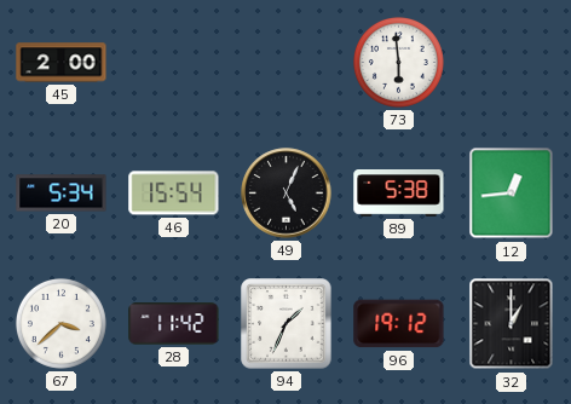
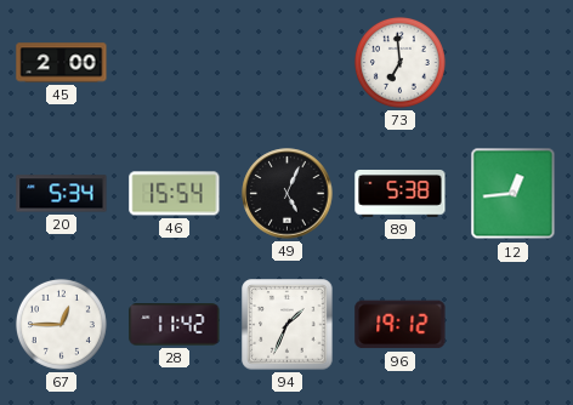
73: 5:59 -> 6:59 (399, 62)
67: 3:38 -> 12:45 (61, 324)
32: 1:00 -> none (512, 324)
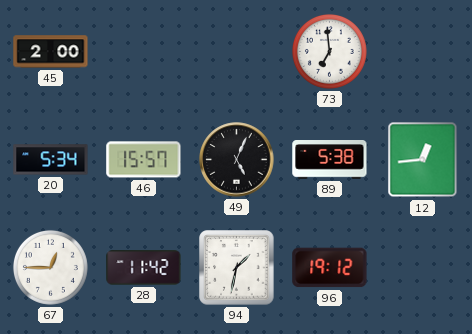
46: 15:54 -> 15:57 (144, 160)
94: 1:34 -> 1:32 (237, 268)
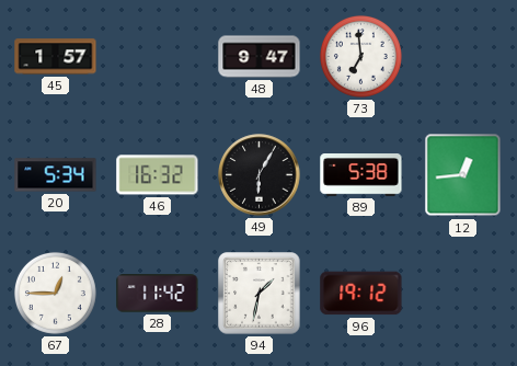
45: 2:00 -> 1:57 (56, 57)
48: none -> 9:47 (260, 57)
46: 15:57 -> 16:32 (158, 175)
49: 5:04 -> 6:05 (260, 175)
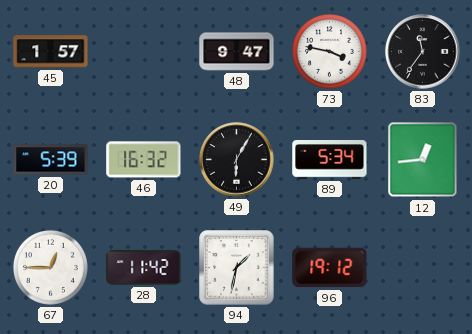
73: 6:59 -> 3:47 (329, 51)
83: none -> 11:36 (423, 52)
20: 5:34 -> 5:39 (51, 160)
89: 5:38 -> 5:34 (330, 160)
